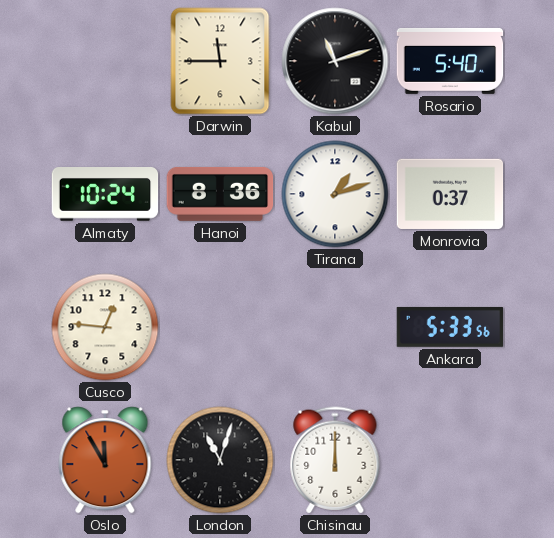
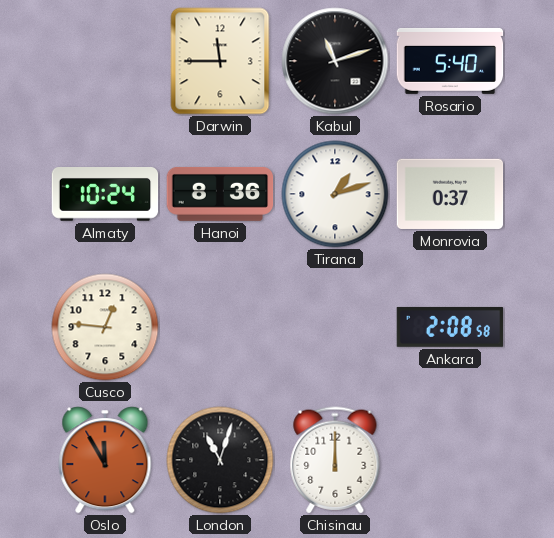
Ankara: 5:33 -> 2:08 (450, 327)
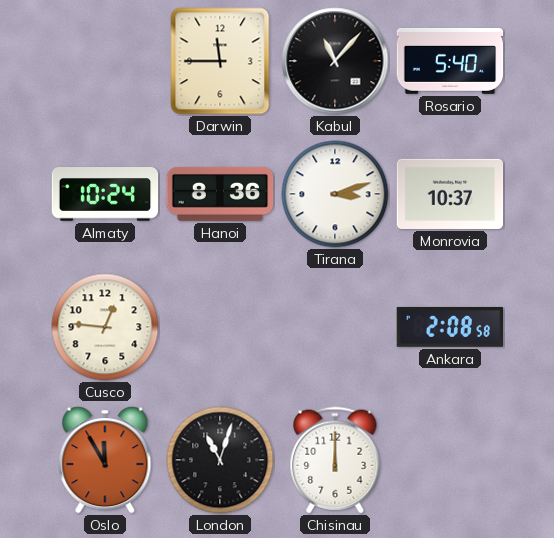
Kabul: 11:12 -> 11:07 (335, 61)
Tirana: 1:12 -> 3:12 (335, 194)
Monrovia: 0:37 -> 10:37 (450, 194)
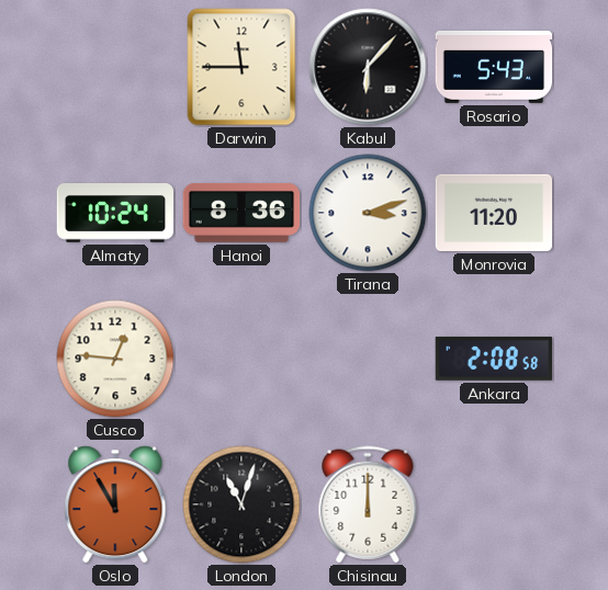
Kabul: 11:07 -> 6:07 (368, 67)
Rosario: 5:40 -> 5:43 (494, 67)
Monrovia: 10:37 -> 11:20 (494, 213)
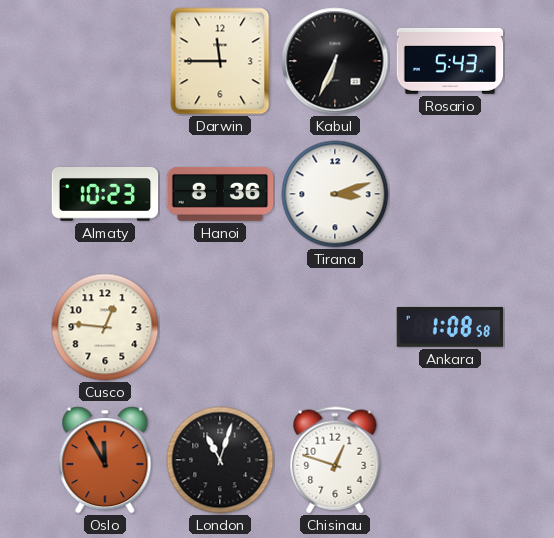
Kabul: 6:07 -> 6:34 (335, 61)
Almaty: 10:24 -> 10:23 (105, 194)
Monrovia: 11:20 -> none (494, 213)
Ankara: 2:08 -> 1:08 (450, 327)
Chisinau: 12:00 -> 12:48 (335, 460)
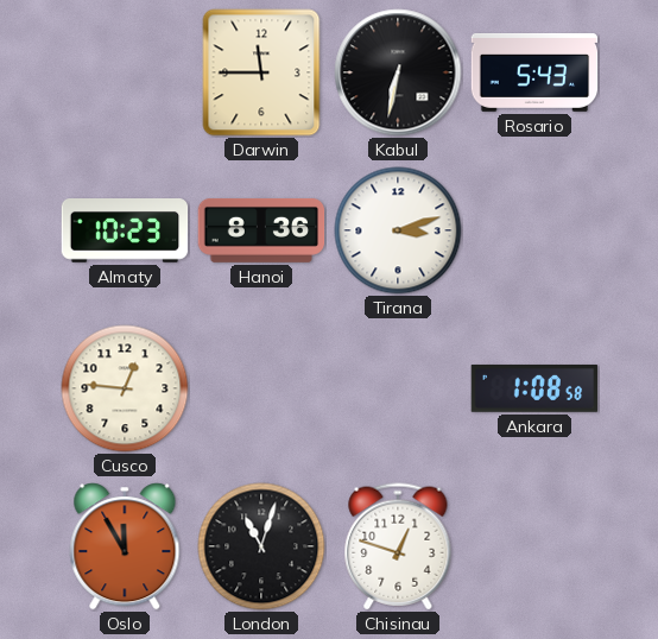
Kabul: 6:34 -> 6:32 (398, 72)
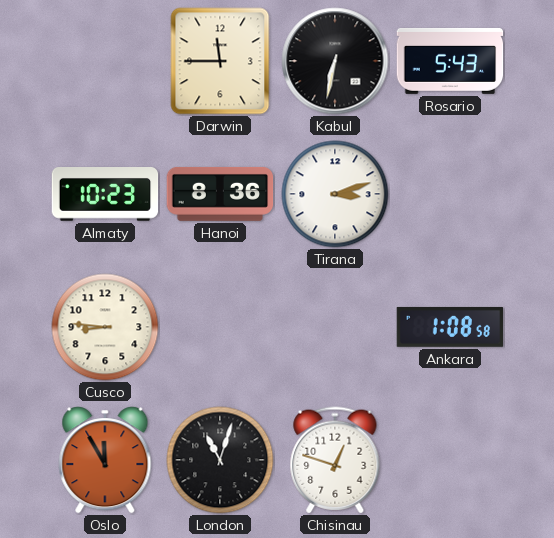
Cusco: 12:46 -> 8:46 (105, 327)
